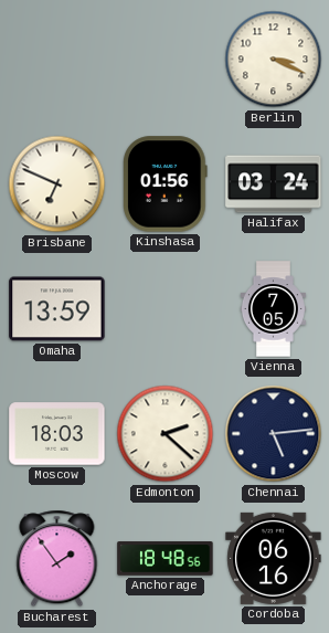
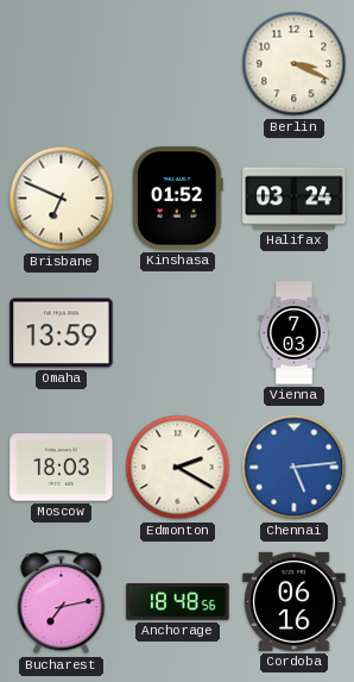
Kinshasa: 01:56 -> 01:52 (178, 199)
Vienna: 7:05 -> 7:03 (293, 333)
Edmonton: 2:22 -> 2:20 (178, 468)
Chennai dial: navy -> blue (295, 468)
Bucharest: 1:54 -> 7:13 (62, 602)
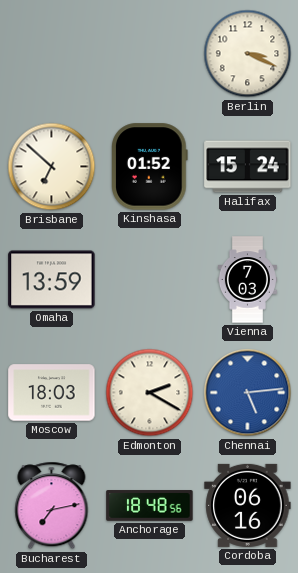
Brisbane: 6:49 -> 6:52 (52, 167)
Halifax: 03:24 -> 15:24 (248, 167)
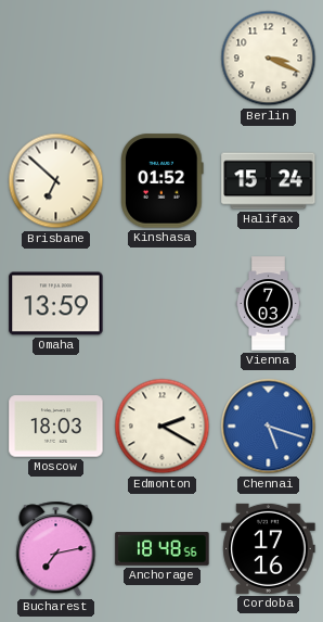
Chennai: 5:14 -> 5:18 (269, 427)
Cordoba: 06:16 -> 17:16 (269, 548)
